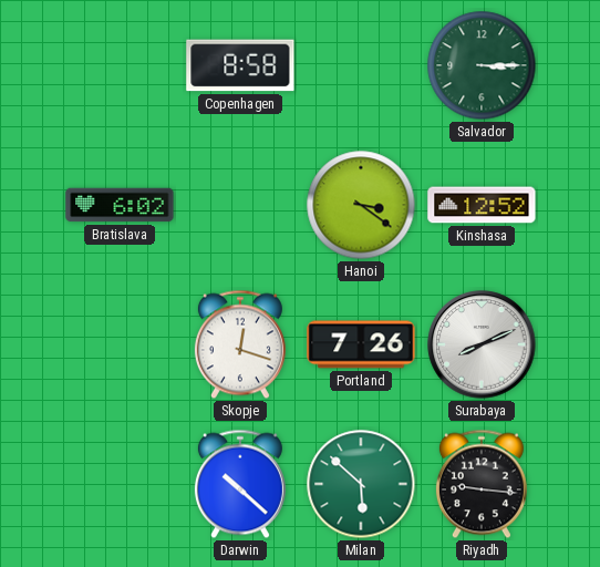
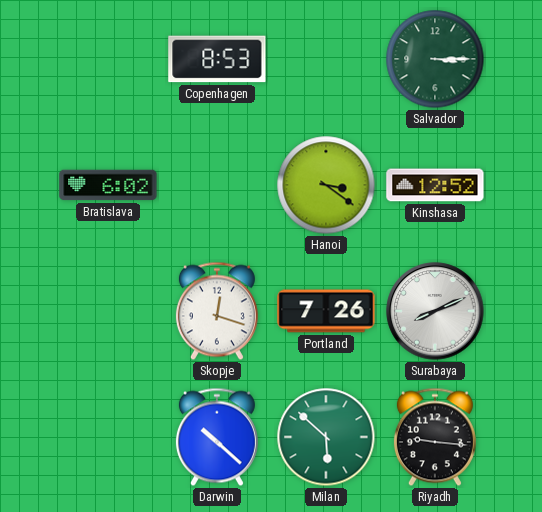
Copenhagen: 8:58 -> 8:53 (217, 59)
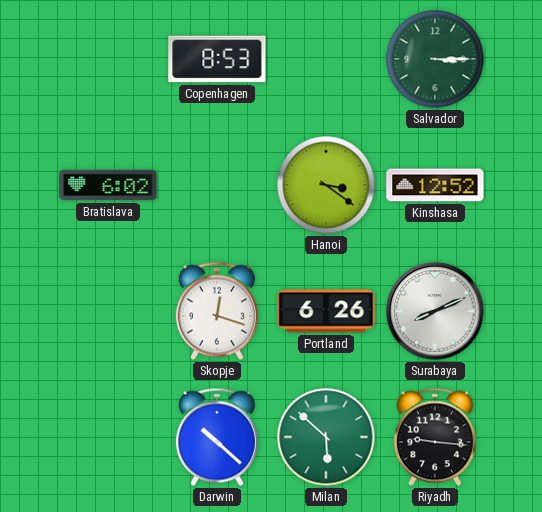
Portland: 7:26 -> 6:26 (326, 311)
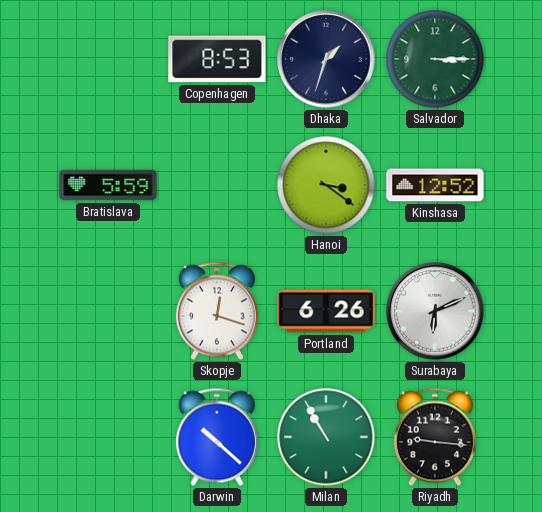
Dhaka: none -> 1:33 (326, 59)
Bratislava: 6:02 -> 5:59 (108, 185)
Surabaya: 8:11 -> 6:11 (435, 311)
Milan: 5:52 -> 10:55 (326, 437)
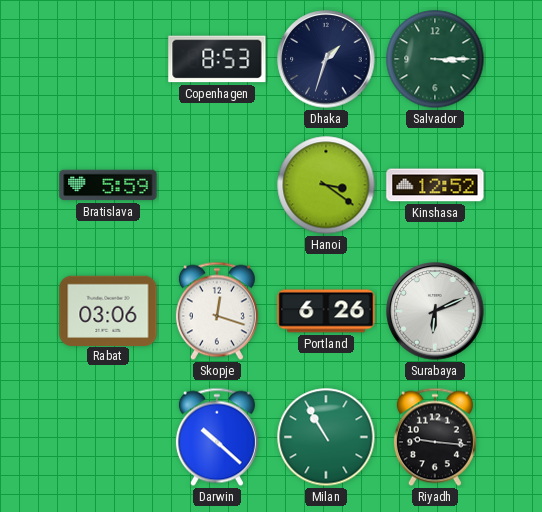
Rabat: none -> 03:06 (108, 310)
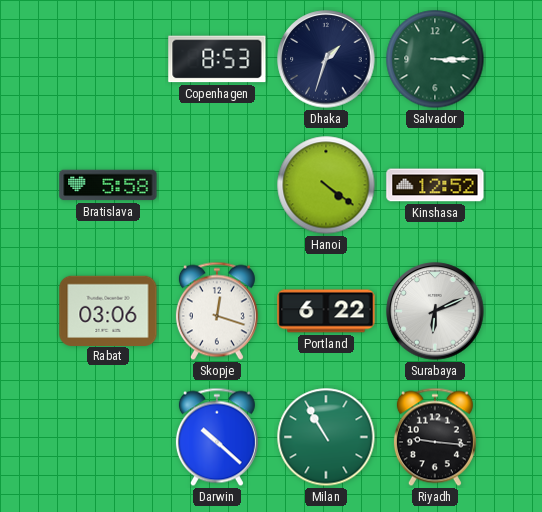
Bratislava: 5:59 -> 5:58 (108, 185)
Hanoi: 3:21 -> 4:21 (326, 185)
Portland: 6:26 -> 6:22 (326, 311)
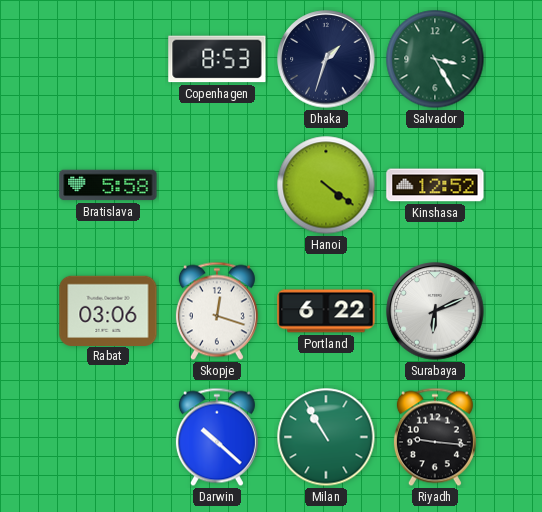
Salvador: 3:15 -> 3:25 (435, 59)
